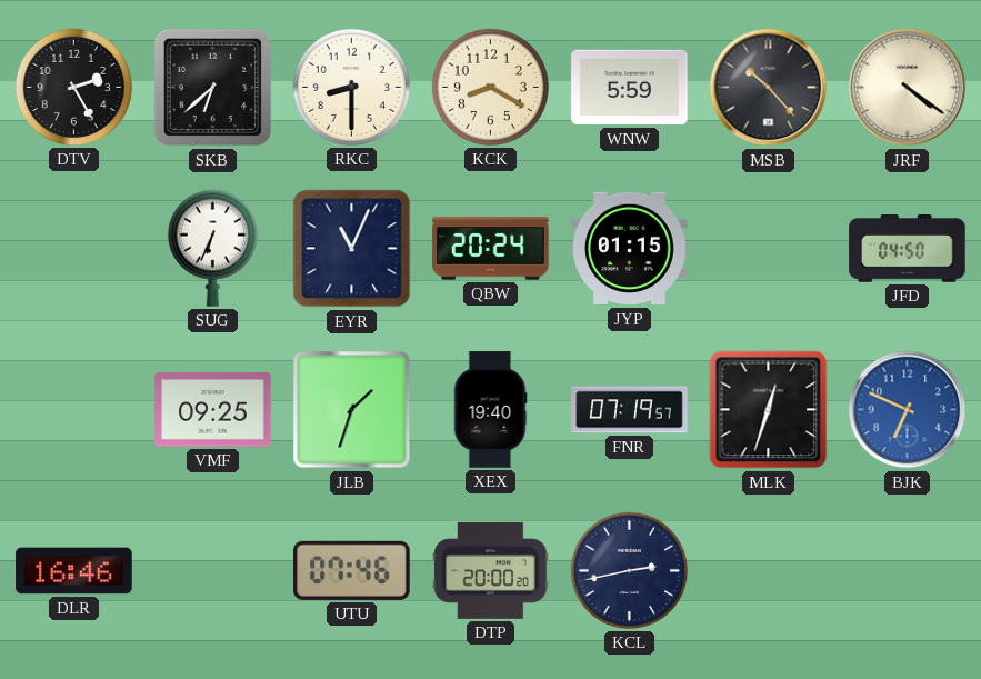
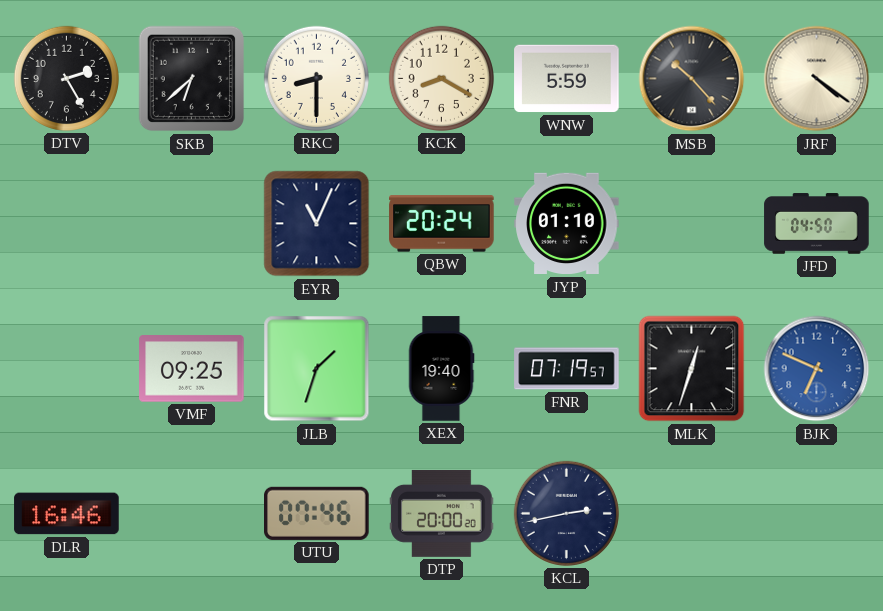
SUG: 6:34 -> none (212, 248)
JYP: 01:15 -> 01:10 (567, 224)
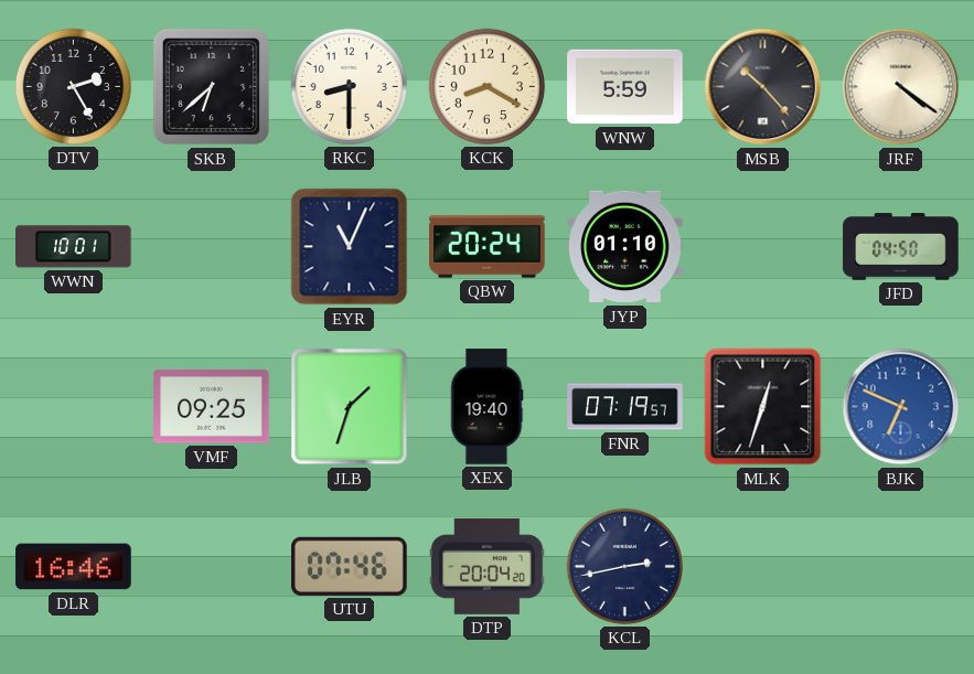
WWN: none -> 10:01 (74, 247)
DTP: 20:00 -> 20:04 (488, 566)
